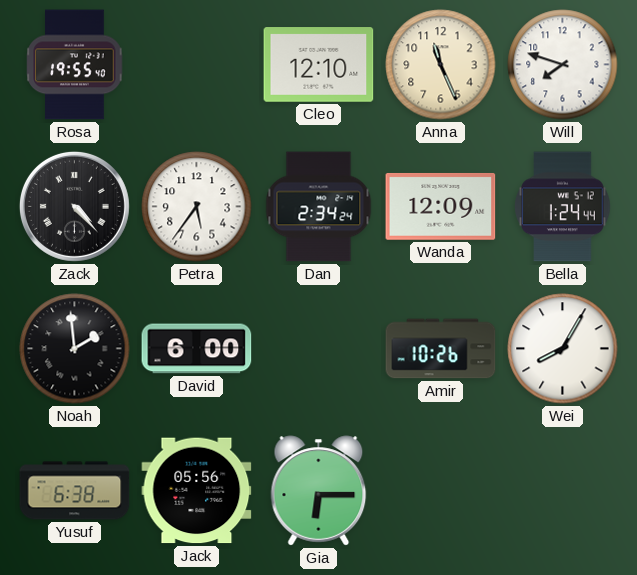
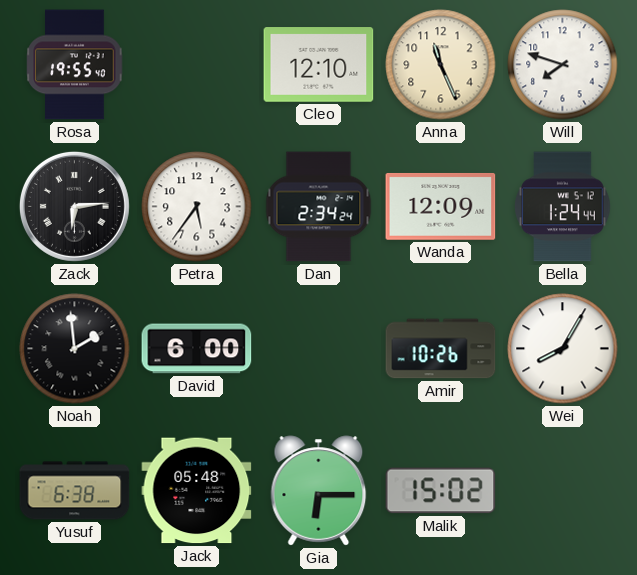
Zack: 4:23 -> 6:14 (74, 206)
Jack: 05:56 -> 05:48 (197, 491)
Malik: none -> 15:02 (441, 491)
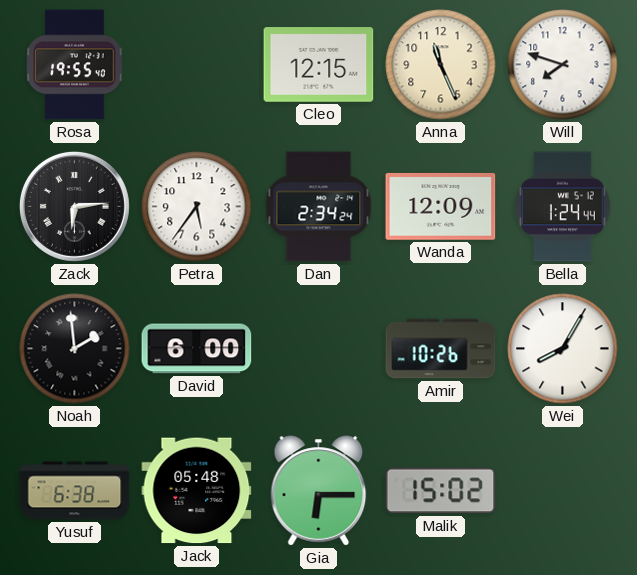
Cleo: 12:10 -> 12:15 (319, 65)
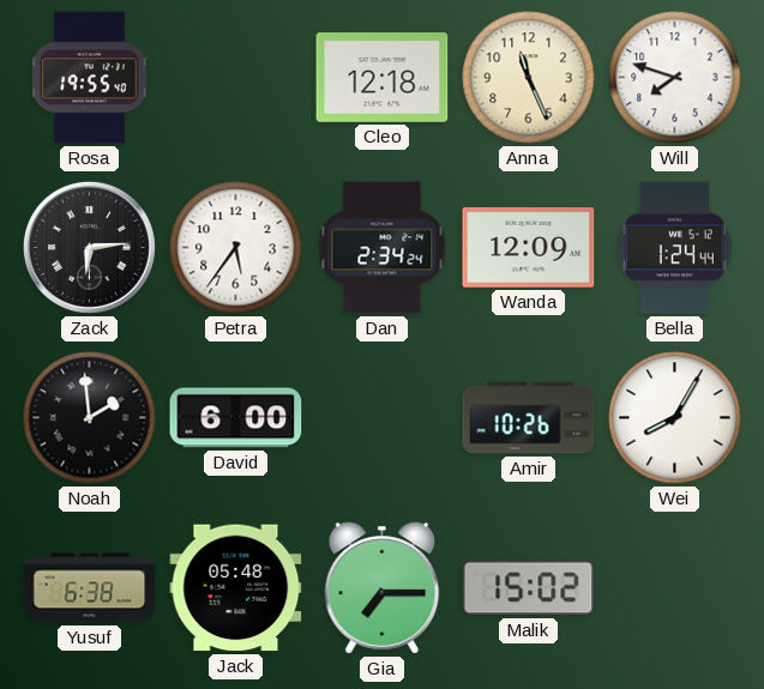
Cleo: 12:15 -> 12:18 (383, 78)
Gia: 6:15 -> 7:15 (383, 588)
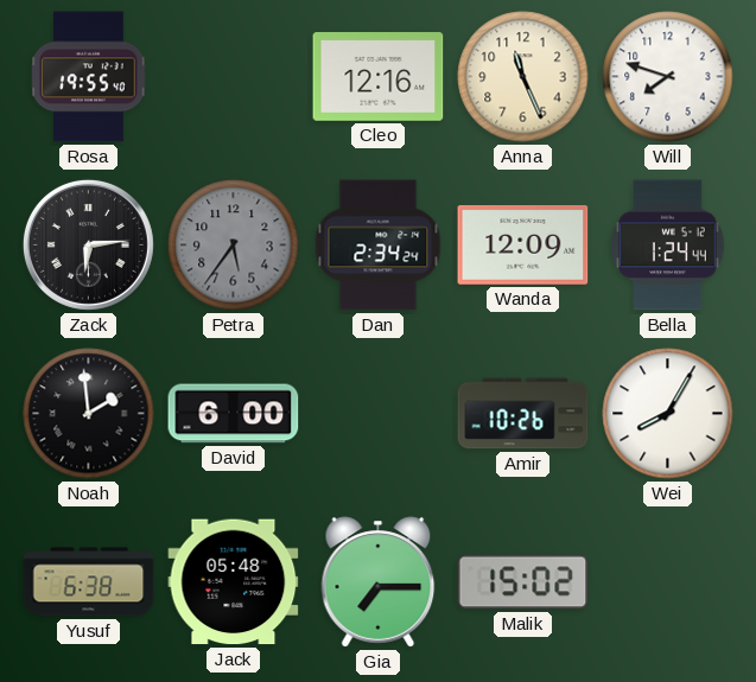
Cleo: 12:18 -> 12:16 (379, 77)
Petra dial: white -> grey (234, 246)
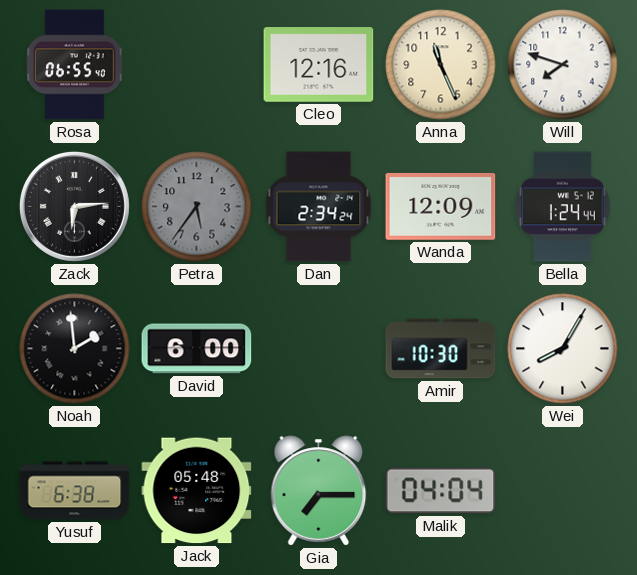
Rosa: 19:55 -> 06:55 (75, 65)
Amir: 10:26 -> 10:30 (441, 349)
Malik: 15:02 -> 04:04 (441, 491)
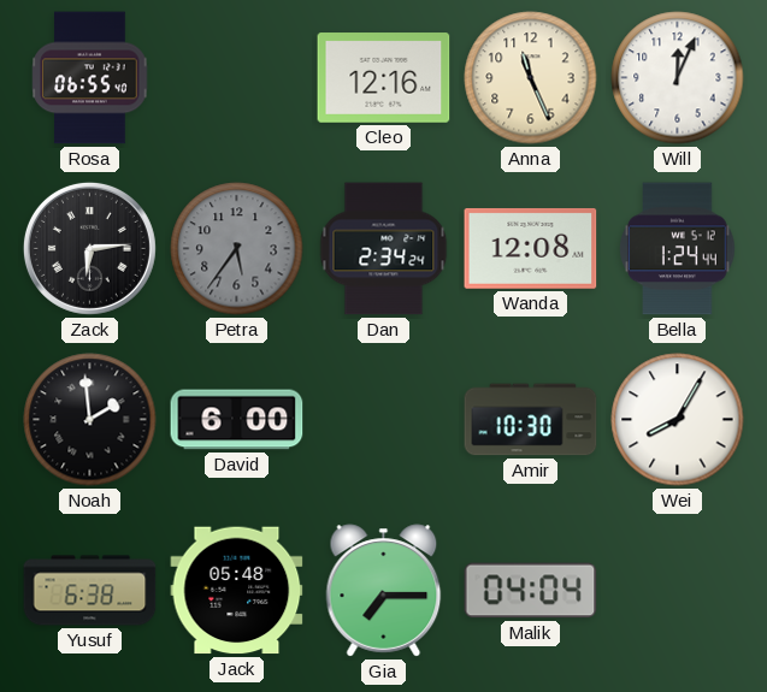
Will: 7:48 -> 12:04 (678, 78)
Wanda: 12:09 -> 12:08 (531, 249)
